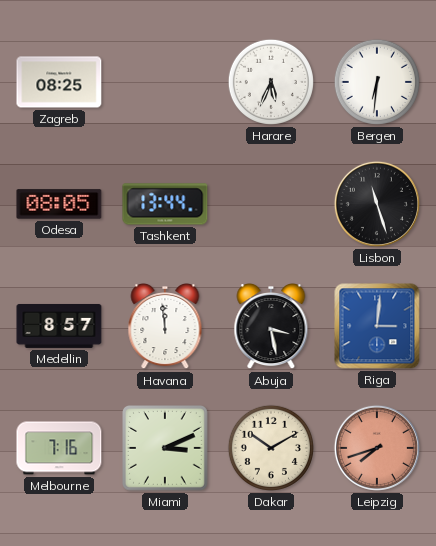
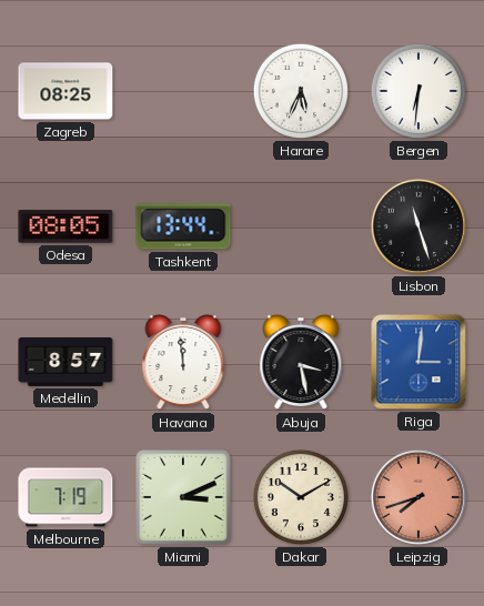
Melbourne: 7:16 -> 7:19 (65, 497)
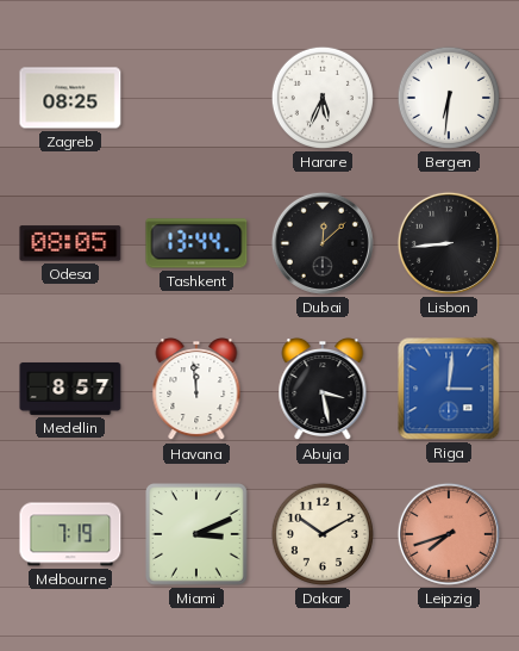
Dubai: none -> 12:08 (323, 243)
Lisbon: 11:27 -> 8:44 (449, 243)
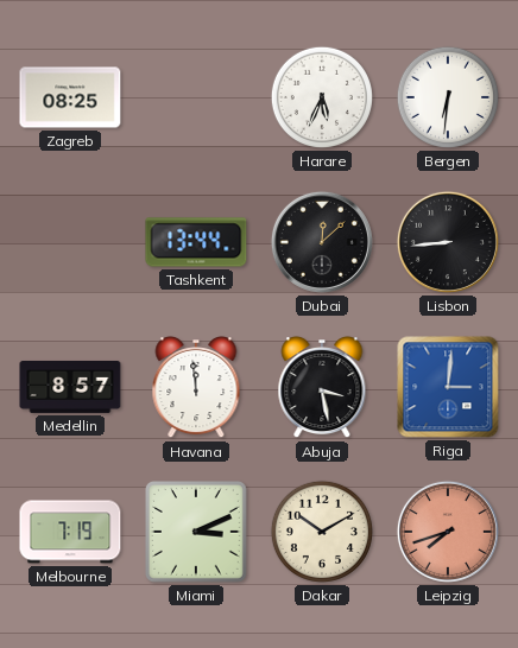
Odesa: 08:05 -> none (70, 243)
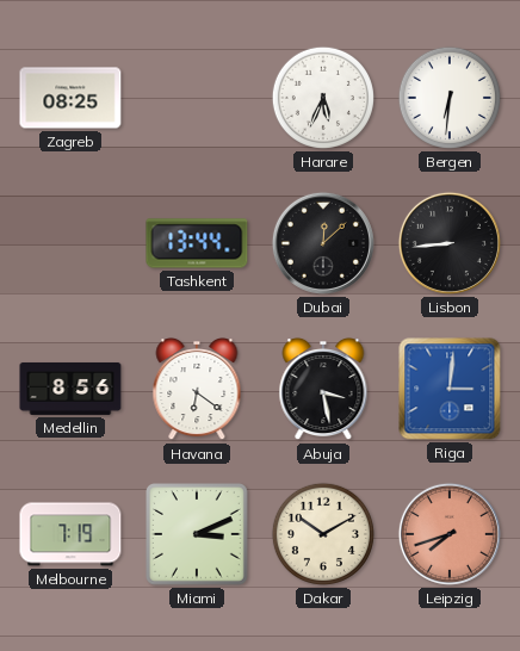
Medellin: 8:57 -> 8:56 (70, 389)
Havana: 11:59 -> 6:21 (197, 389)
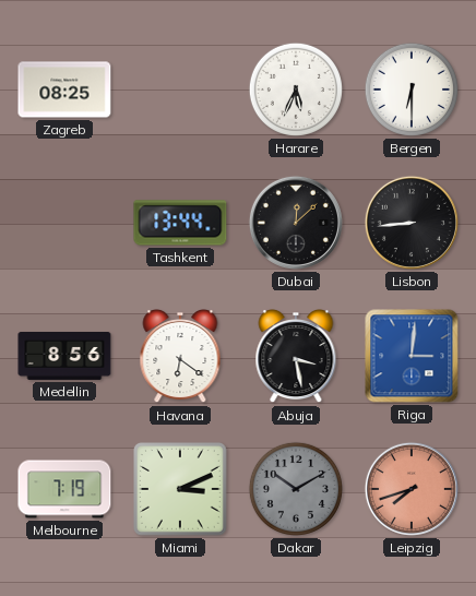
Bergen: 6:31 -> 6:30 (412, 90)
Dakar dial: cream -> grey (296, 489)
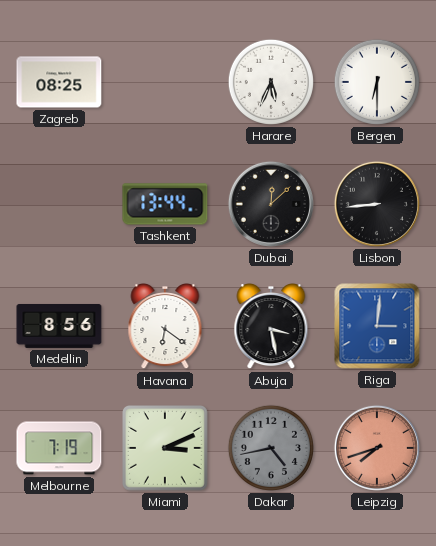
Dakar: 10:10 -> 4:43 (271, 448)
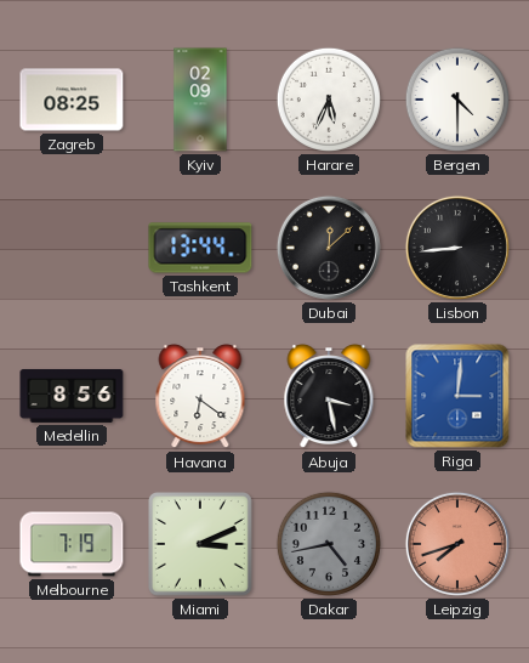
Kyiv: none -> 02:09 (200, 100)
Bergen: 6:30 -> 4:30 (457, 100)
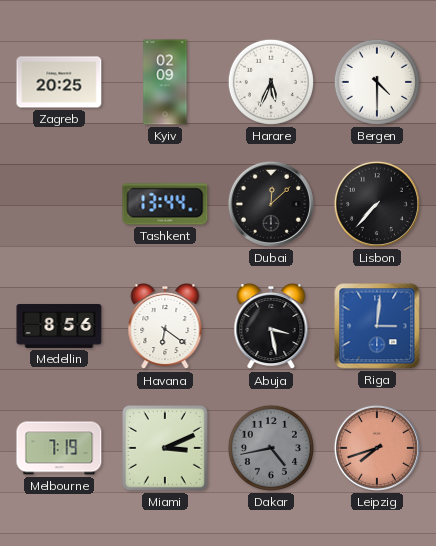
Zagreb: 08:25 -> 20:25 (59, 82)
Lisbon: 8:44 -> 7:37 (377, 204)
